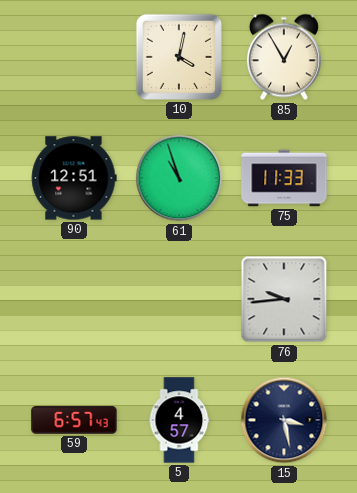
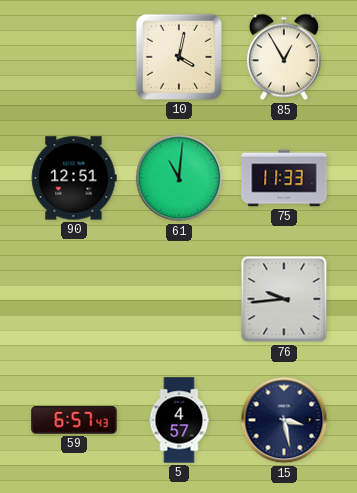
61: 10:57 -> 11:01 (179, 178)
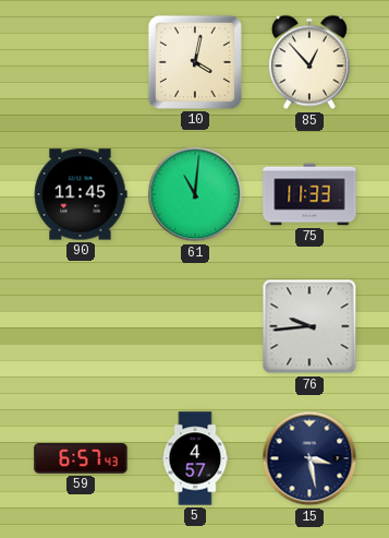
85: 12:55 -> 12:53 (309, 62)
90: 12:51 -> 11:45 (81, 194)
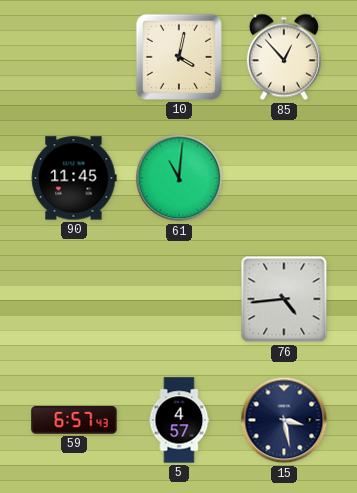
75: 11:33 -> none (309, 194)
76: 9:44 -> 4:44 (284, 299)
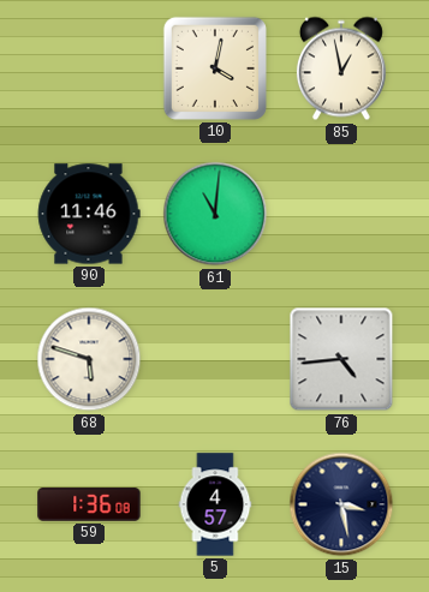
85: 12:53 -> 12:58 (341, 68)
90: 11:45 -> 11:46 (89, 214)
68: none -> 5:48 (89, 359)
59: 6:57 -> 1:36 (89, 504)
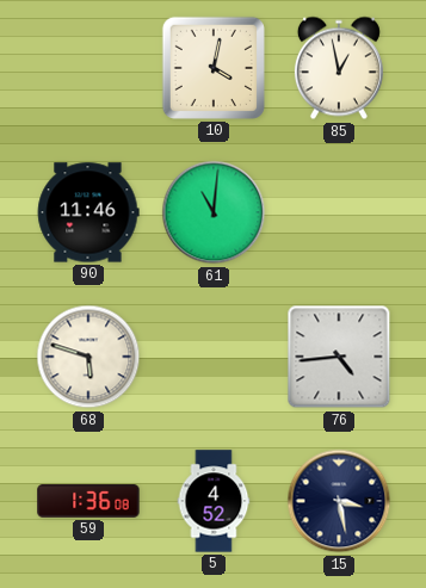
5: 4:57 -> 4:52 (214, 501)
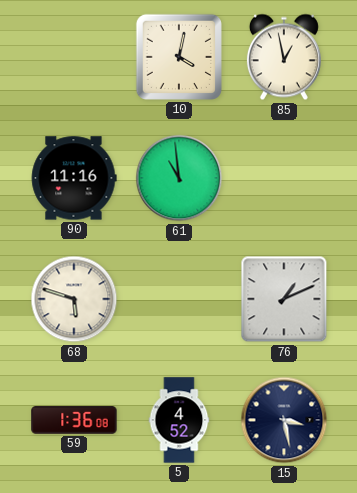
90: 11:46 -> 11:16 (74, 178)
61: 11:01 -> 10:59 (179, 178)
76: 4:44 -> 1:11 (284, 299)
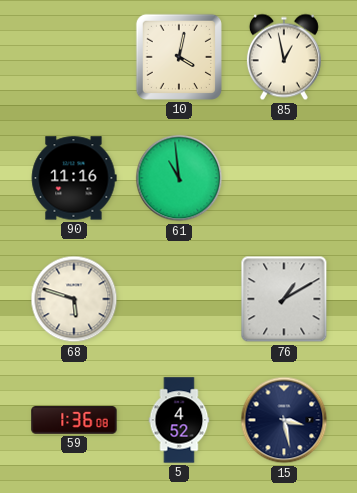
76: 1:11 -> 1:10 (284, 299)
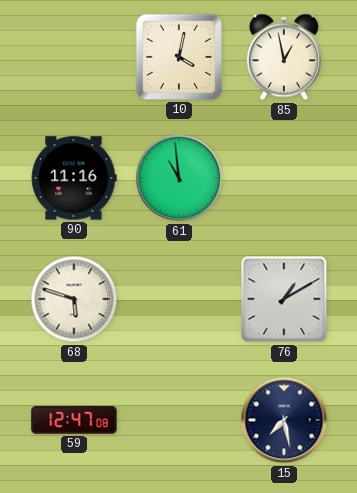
59: 1:36 -> 12:47 (74, 420)
5: 4:52 -> none (179, 420)
15: 3:28 -> 7:28 (284, 420)
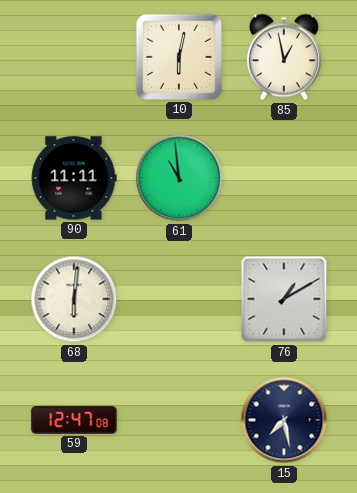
10: 4:02 -> 6:02 (179, 57)
90: 11:16 -> 11:11 (74, 178)
68: 5:48 -> 6:01 (74, 299)
